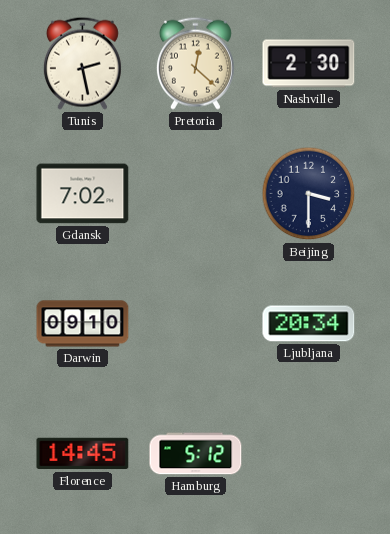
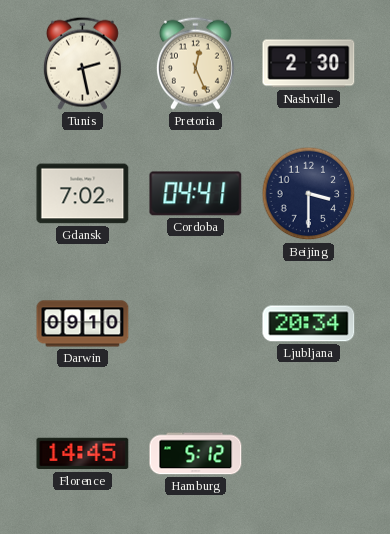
Pretoria: 12:22 -> 12:26 (195, 63)
Cordoba: none -> 04:41 (196, 194)
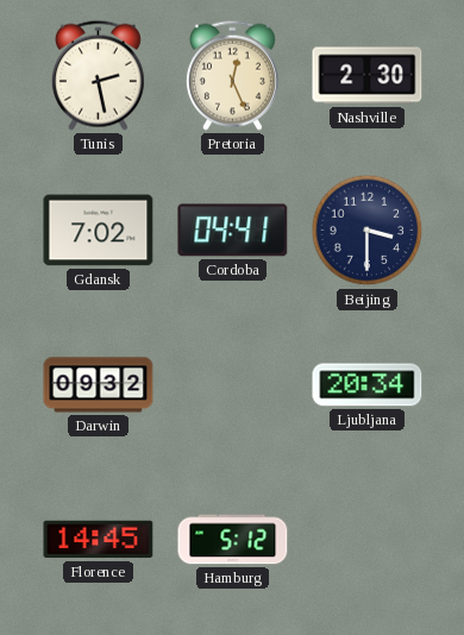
Darwin: 09:10 -> 09:32 (99, 385)
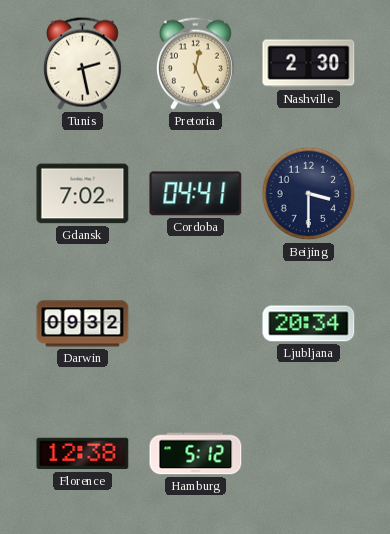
Florence: 14:45 -> 12:38 (83, 454)
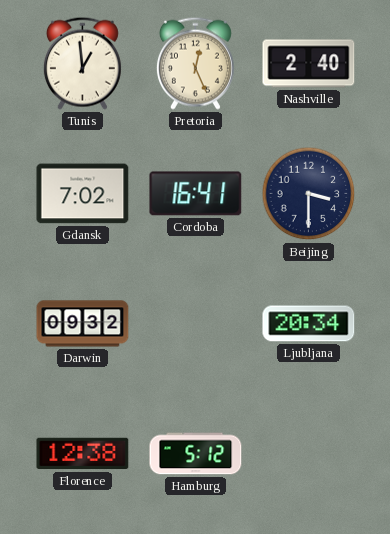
Tunis: 2:28 -> 12:59 (82, 63)
Nashville: 2:30 -> 2:40 (309, 64)
Cordoba: 04:41 -> 16:41 (196, 194)
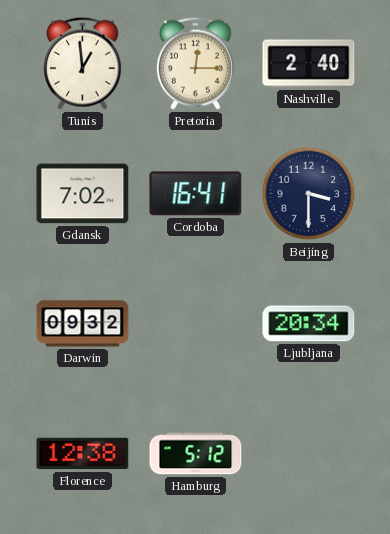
Pretoria: 12:26 -> 12:15 (195, 63)
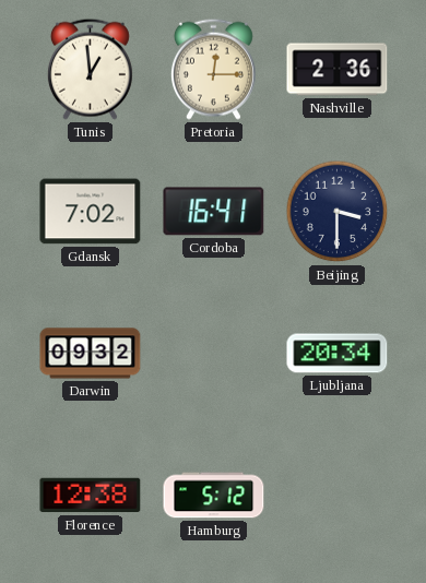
Nashville: 2:40 -> 2:36 (338, 70)
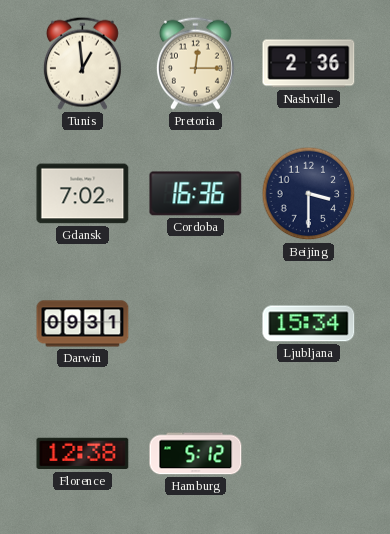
Cordoba: 16:41 -> 16:36 (196, 194)
Darwin: 09:32 -> 09:31 (83, 324)
Ljubljana: 20:34 -> 15:34 (309, 324)
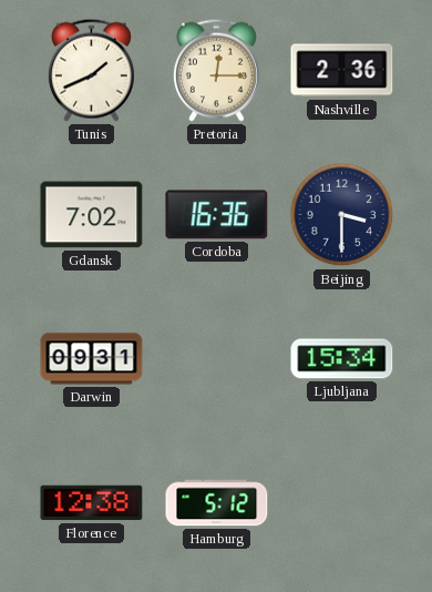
Tunis: 12:59 -> 1:41 (91, 70)
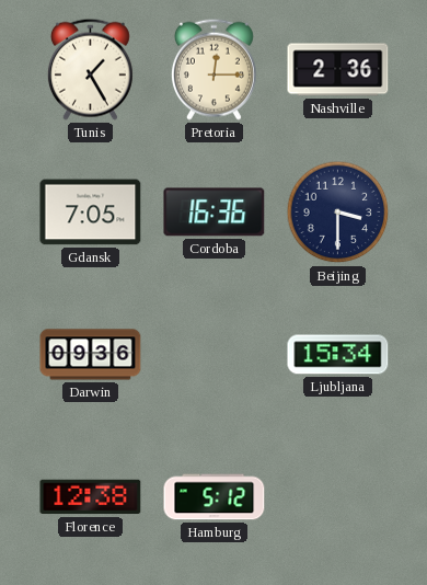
Tunis: 1:41 -> 1:25 (90, 69)
Gdansk: 7:02 -> 7:05 (91, 213)
Darwin: 09:31 -> 09:36 (91, 355)
